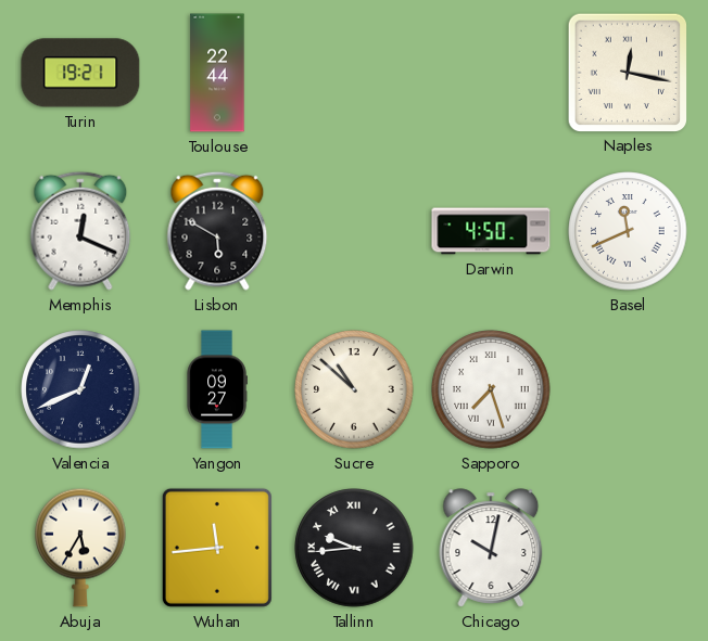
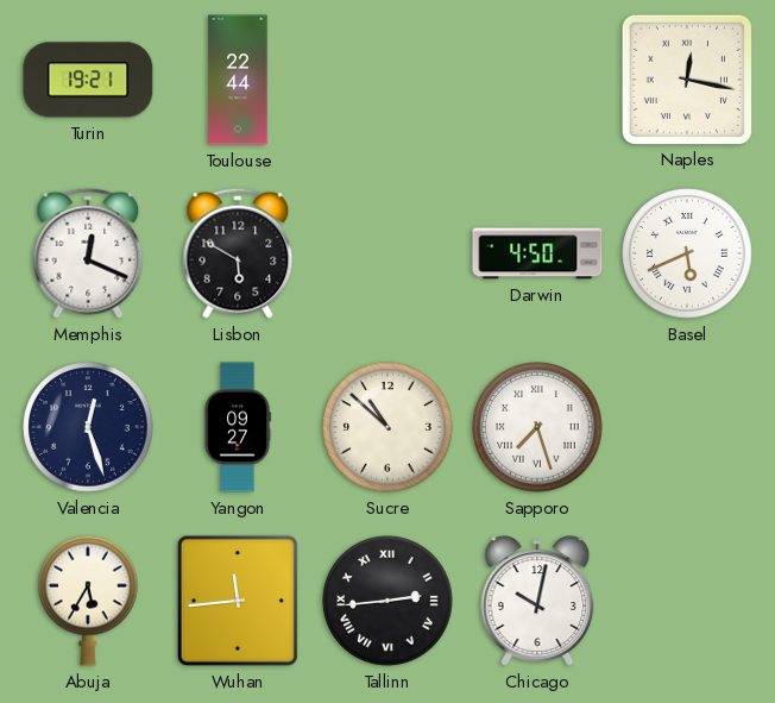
Basel: 11:41 -> 5:41 (687, 253)
Valencia: 12:41 -> 12:27 (88, 427)
Tallinn: 9:44 -> 2:44 (387, 601)
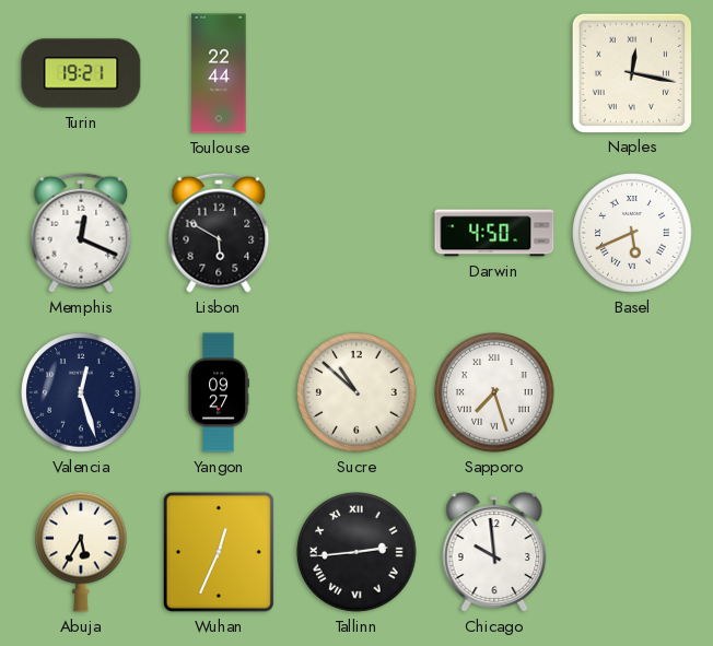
Wuhan: 11:44 -> 12:34 (219, 552)
Chicago: 10:02 -> 9:59 (494, 552)
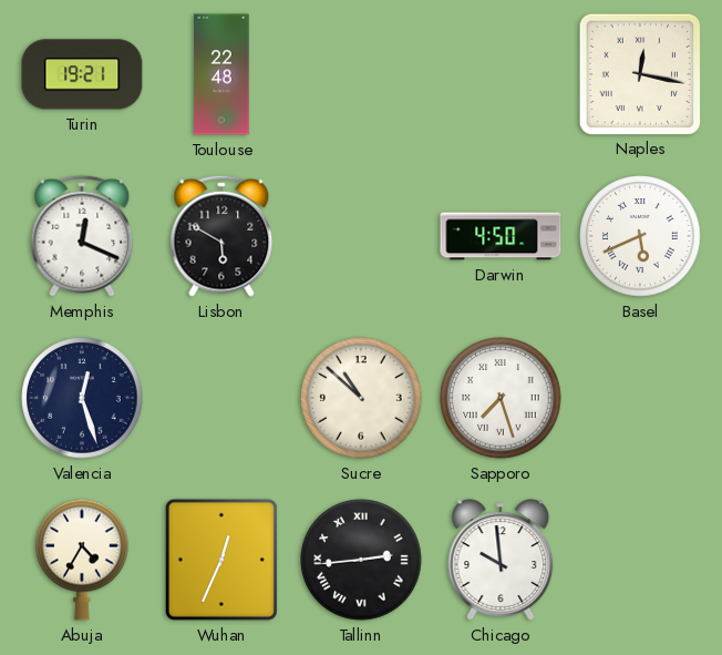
Toulouse: 22:44 -> 22:48 (221, 74)
Yangon: 09:27 -> none (219, 392)
Abuja: 5:35 -> 4:35 (82, 560)
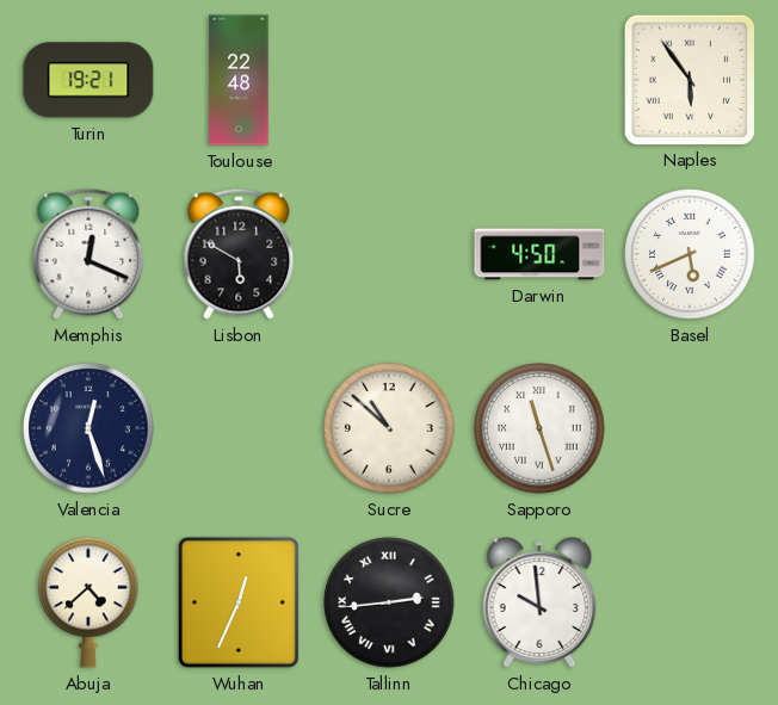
Naples: 12:17 -> 5:54 (689, 79)
Sapporo: 7:27 -> 11:27 (539, 428)
Abuja: 4:35 -> 4:38 (88, 602)
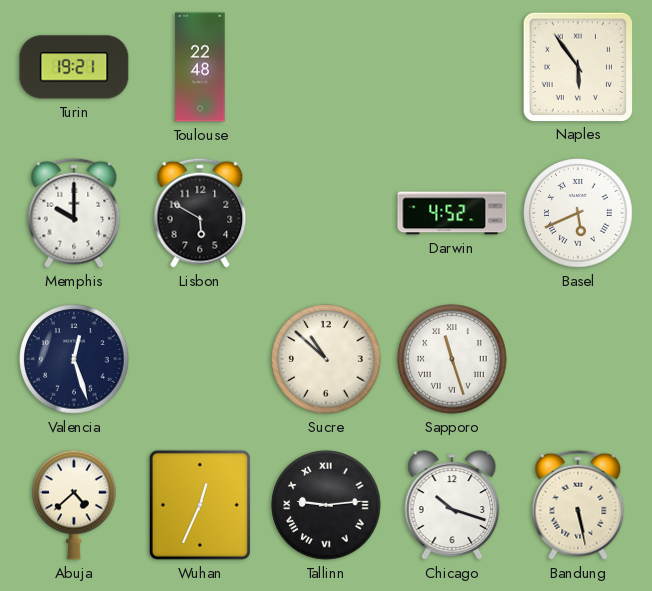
Memphis: 12:19 -> 10:00 (74, 213)
Darwin: 4:50 -> 4:52 (452, 213)
Tallinn: 2:44 -> 9:14 (326, 505)
Chicago: 9:59 -> 10:18 (452, 505)
Bandung: none -> 5:28 (578, 505)
